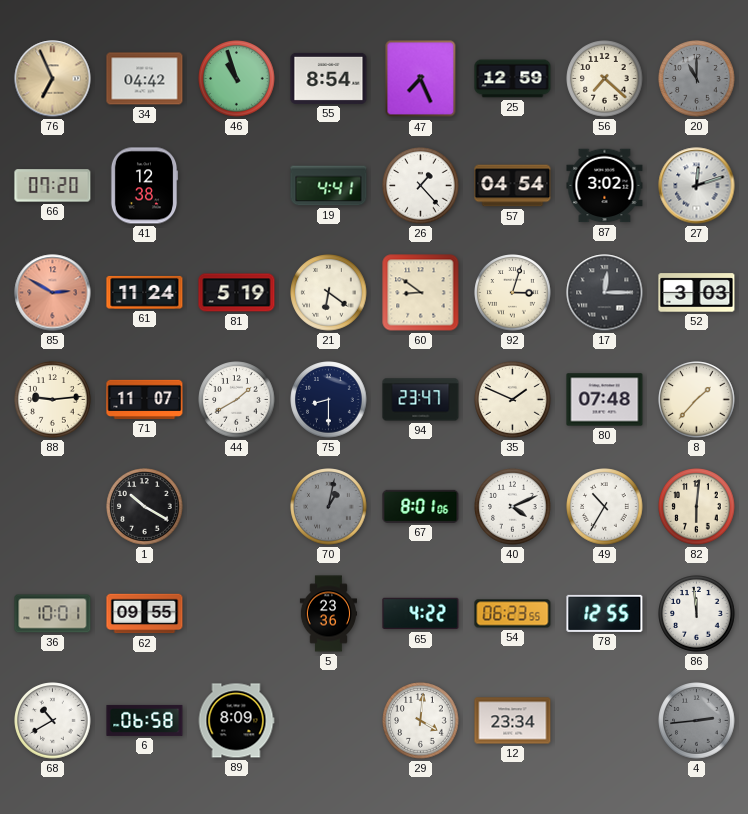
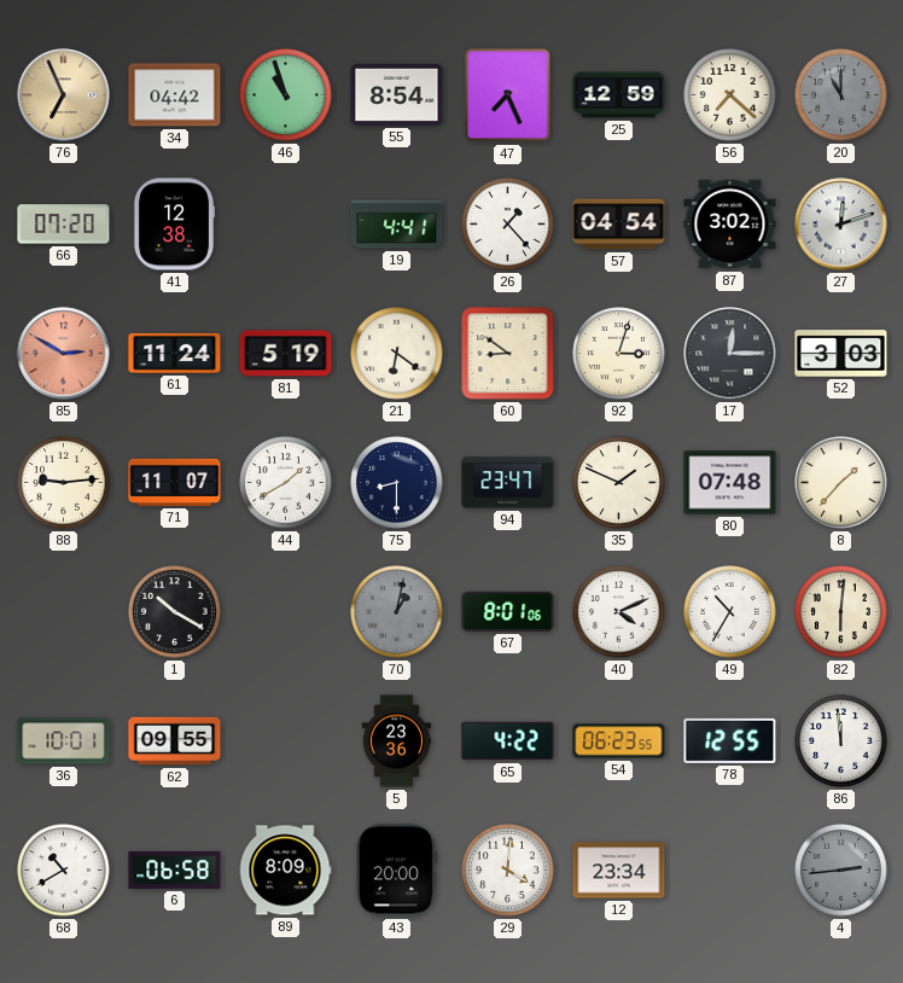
43: none -> 20:00 (396, 871)
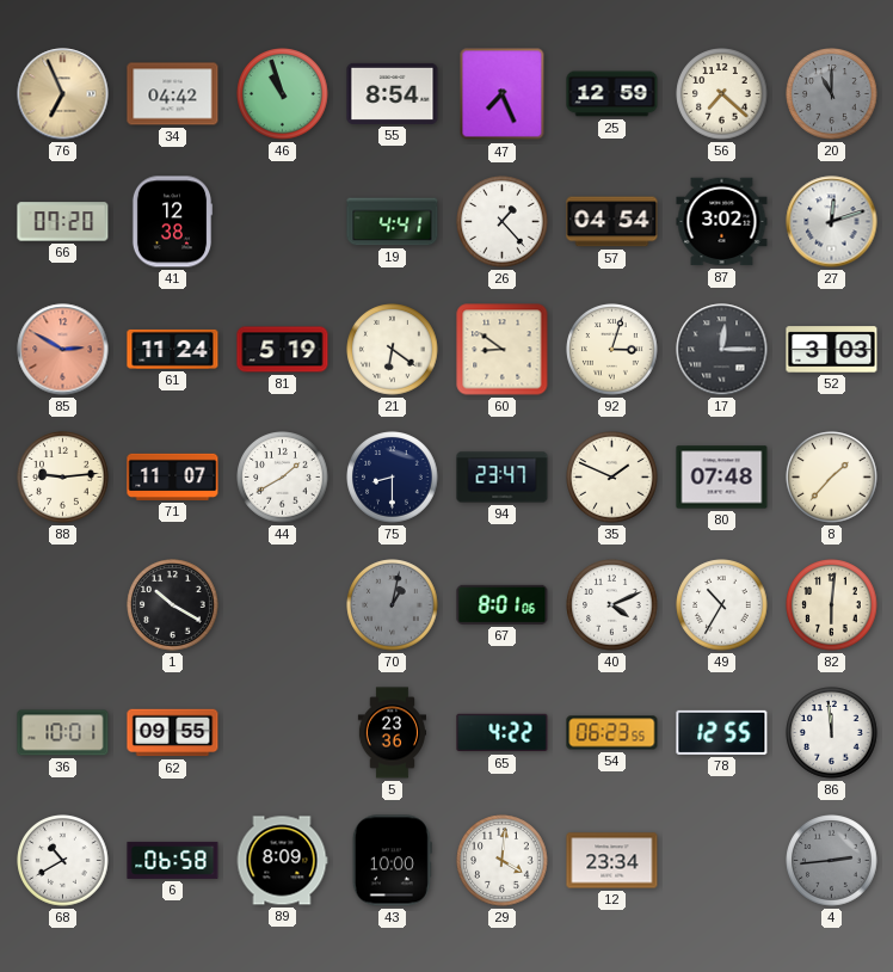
43: 20:00 -> 10:00 (392, 861)
